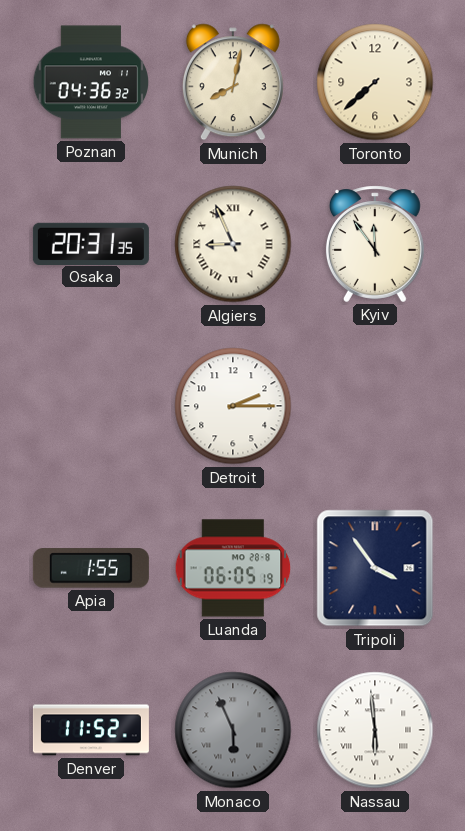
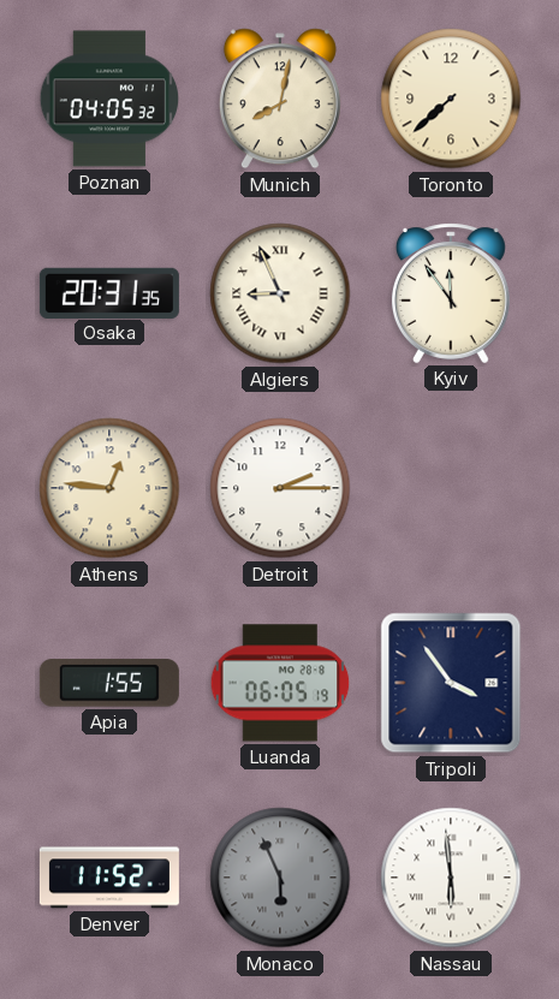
Poznan: 04:36 -> 04:05 (109, 99)
Athens: none -> 12:46 (109, 488)
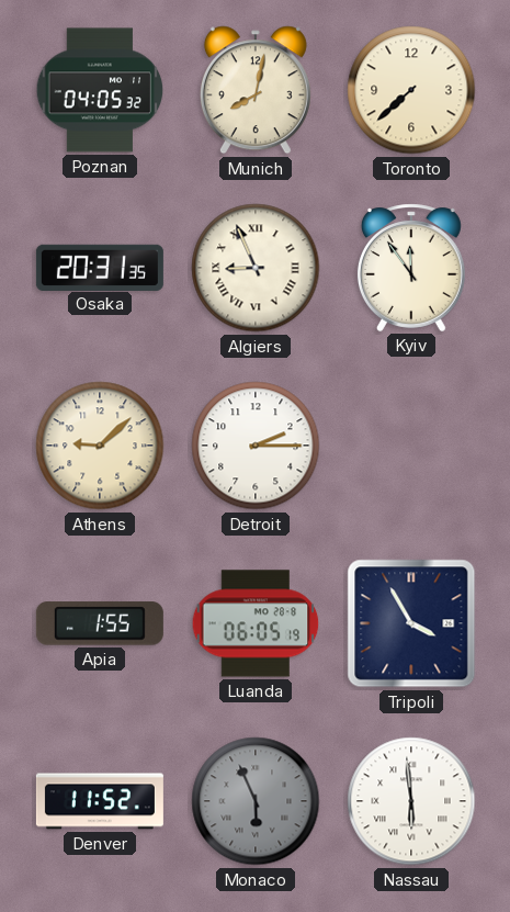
Athens: 12:46 -> 9:08 (100, 446)
Tripoli: 3:54 -> 3:55 (411, 623)
